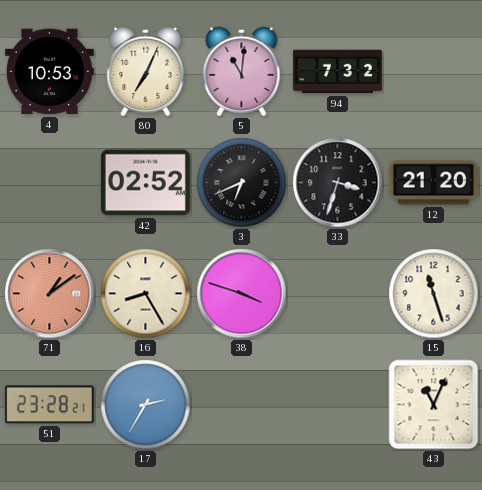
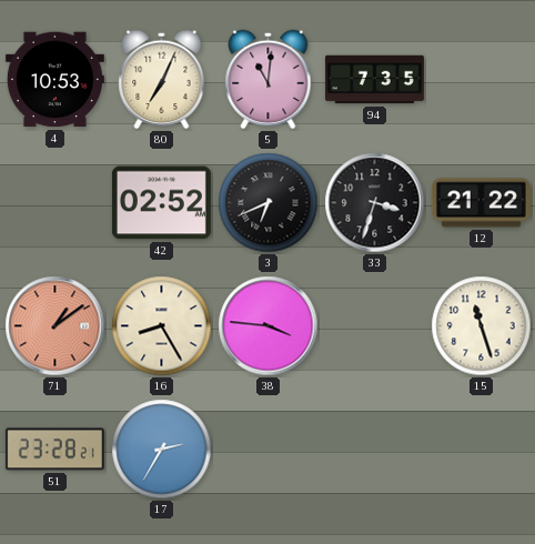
94: 7:32 -> 7:35 (374, 80)
12: 21:20 -> 21:22 (481, 203)
38: 3:48 -> 3:46 (269, 326)
43: 11:04 -> none (434, 405)
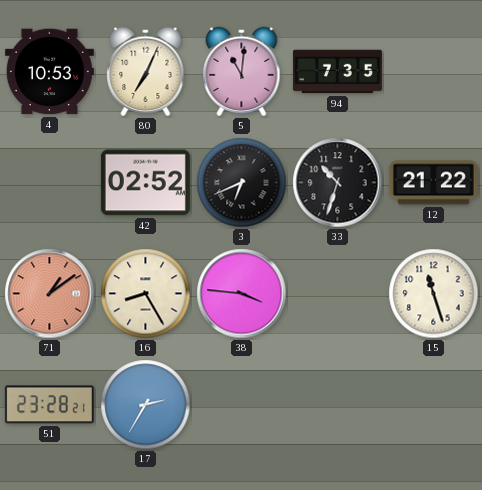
33: 3:33 -> 10:33 (338, 183)
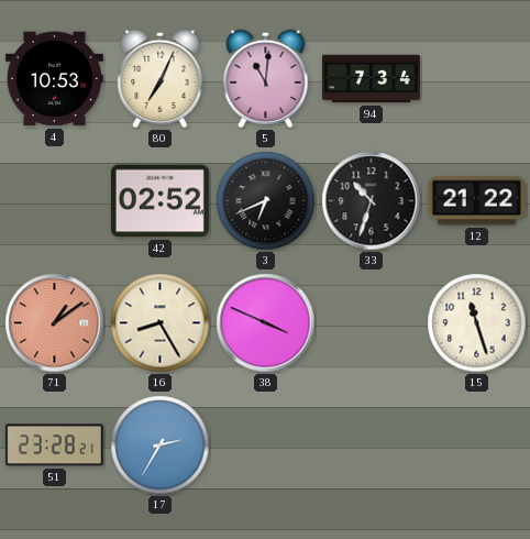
94: 7:35 -> 7:34 (371, 79)
38: 3:46 -> 3:49 (266, 323)
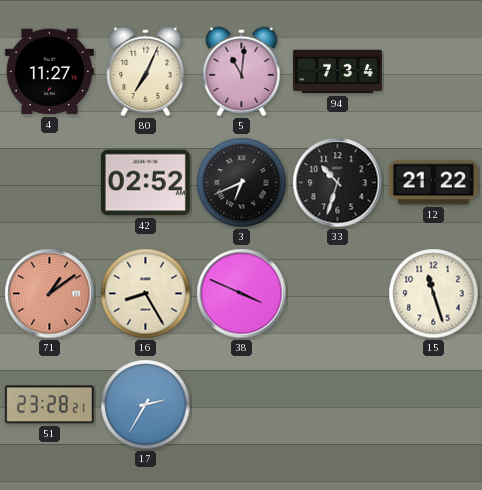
4: 10:53 -> 11:27 (49, 72)
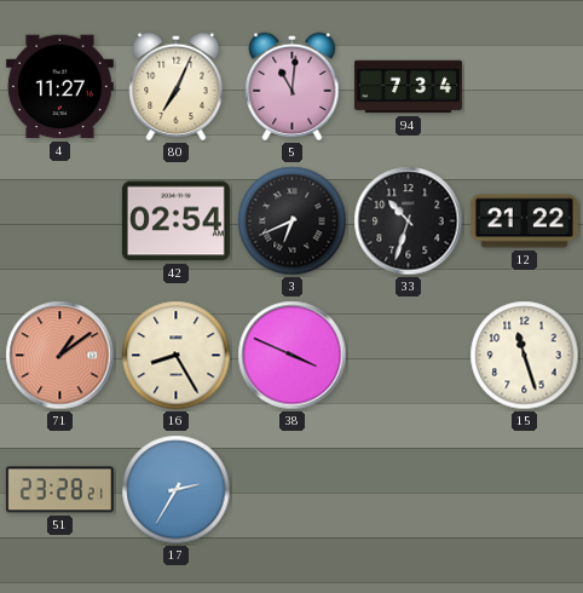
42: 02:52 -> 02:54 (175, 221)
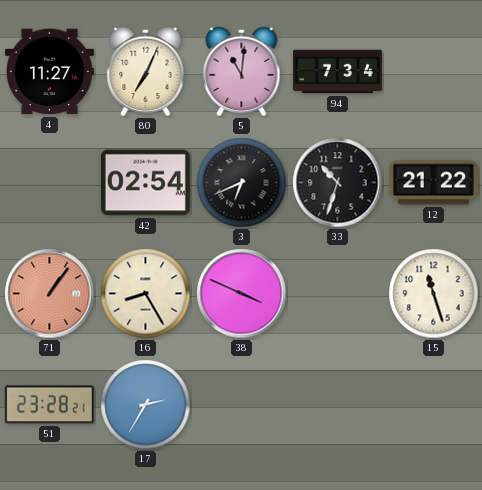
71: 1:09 -> 1:06 (50, 294)
